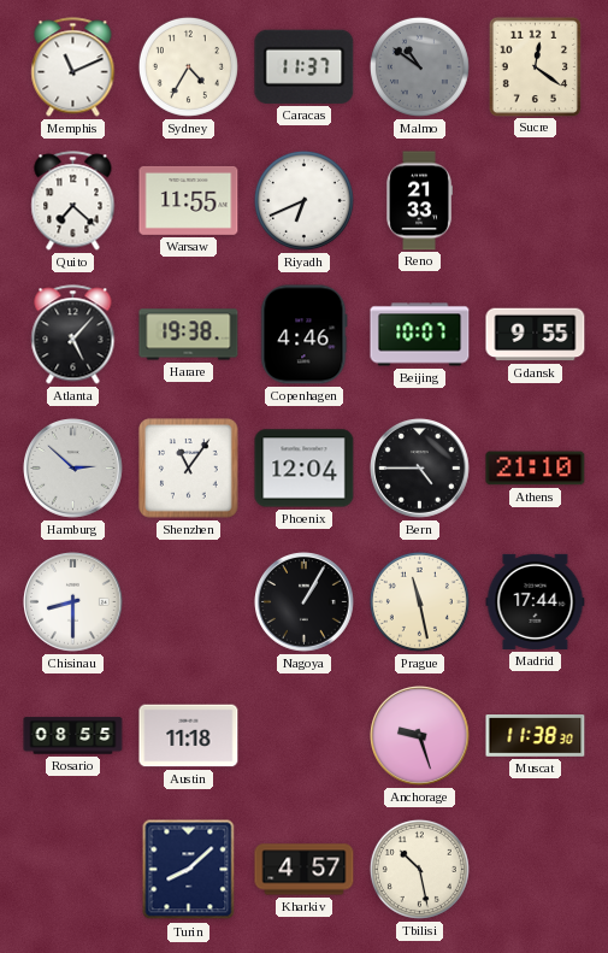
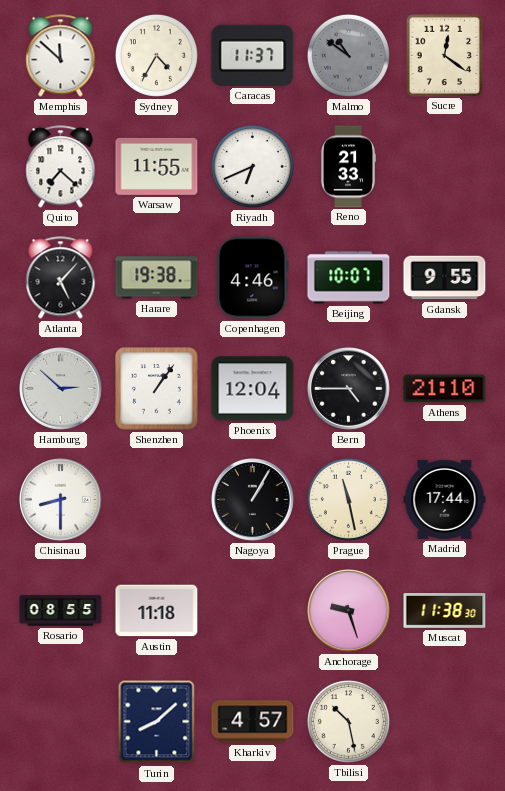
Memphis: 11:11 -> 11:52 (61, 56)
Shenzhen: 11:06 -> 1:06 (157, 389)
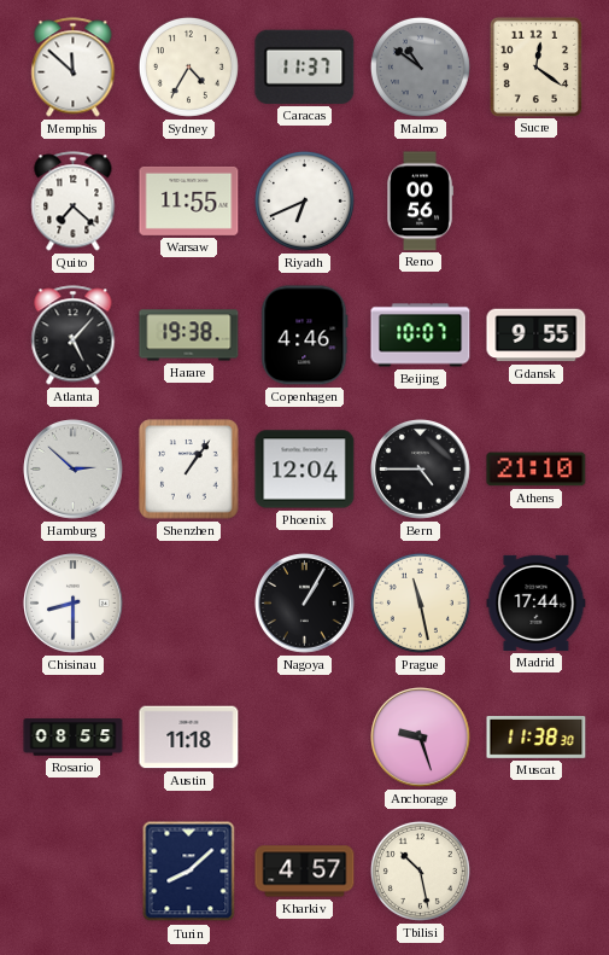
Reno: 21:33 -> 00:56 (420, 202)
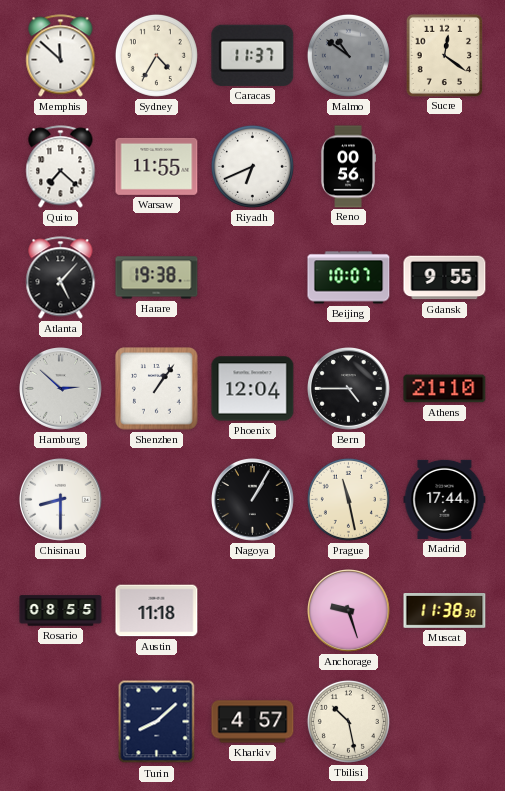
Copenhagen: 4:46 -> none (305, 336)
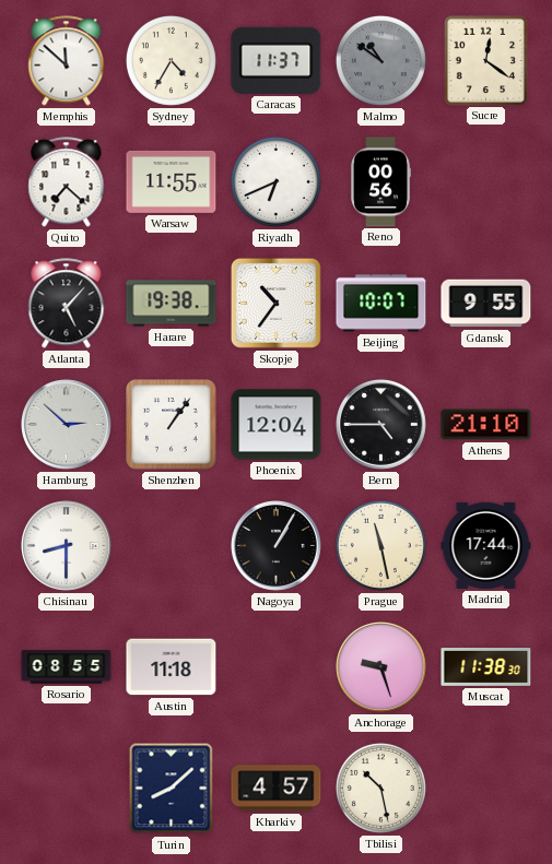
Skopje: none -> 10:36 (275, 303)
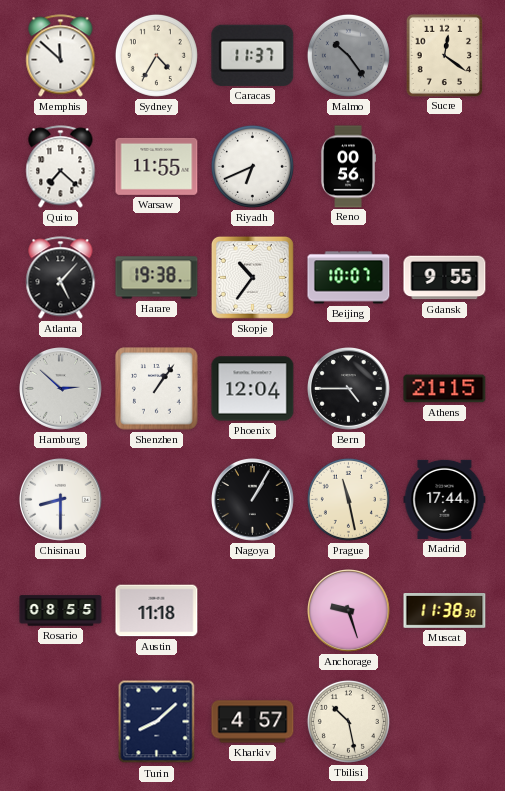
Malmo: 10:51 -> 10:24 (348, 55)
Athens: 21:10 -> 21:15 (445, 389)
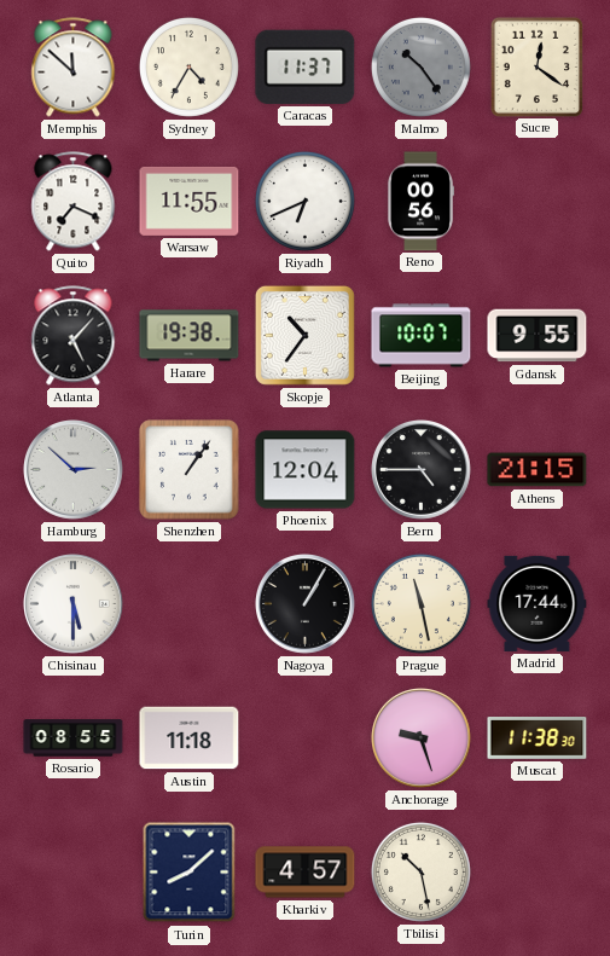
Quito: 7:22 -> 7:19 (74, 202)
Chisinau: 8:30 -> 5:30 (74, 604)
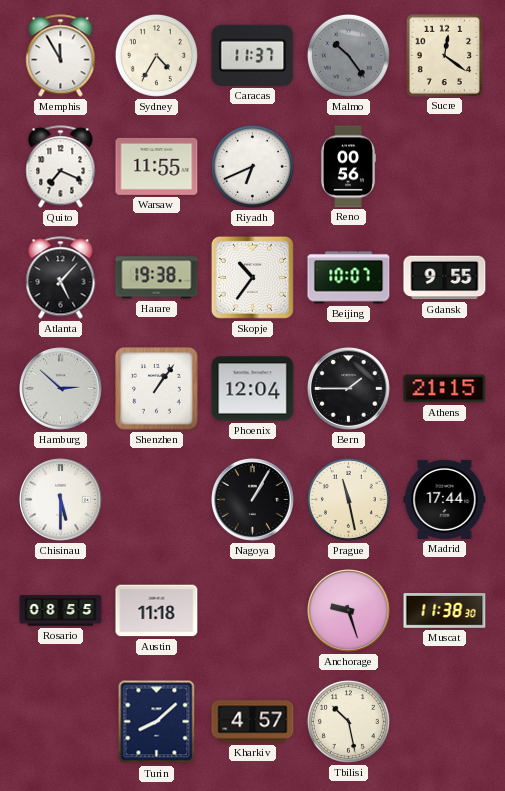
Memphis: 11:52 -> 11:55 (61, 56)
Bern: 4:45 -> 1:45 (349, 389)
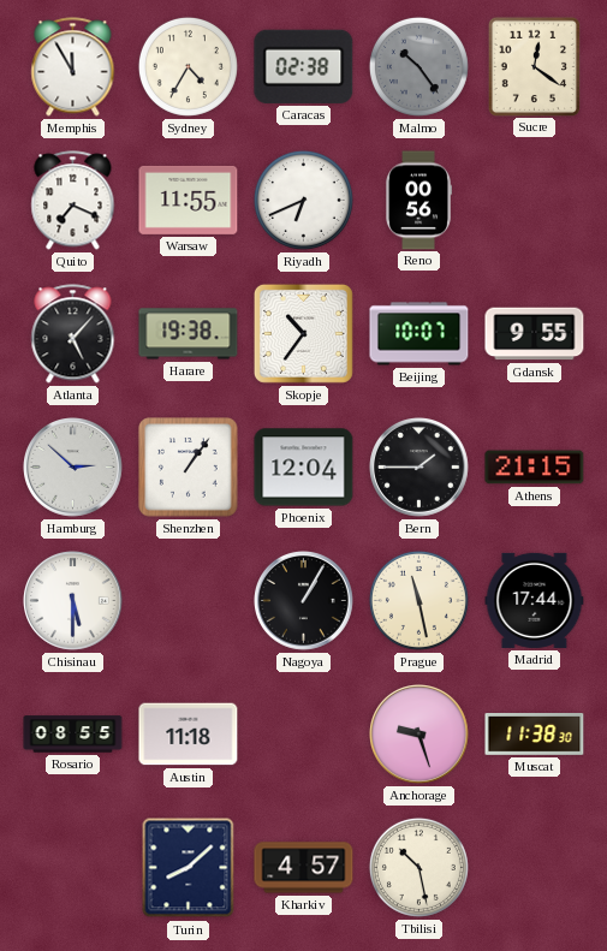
Caracas: 11:37 -> 02:38 (304, 66)
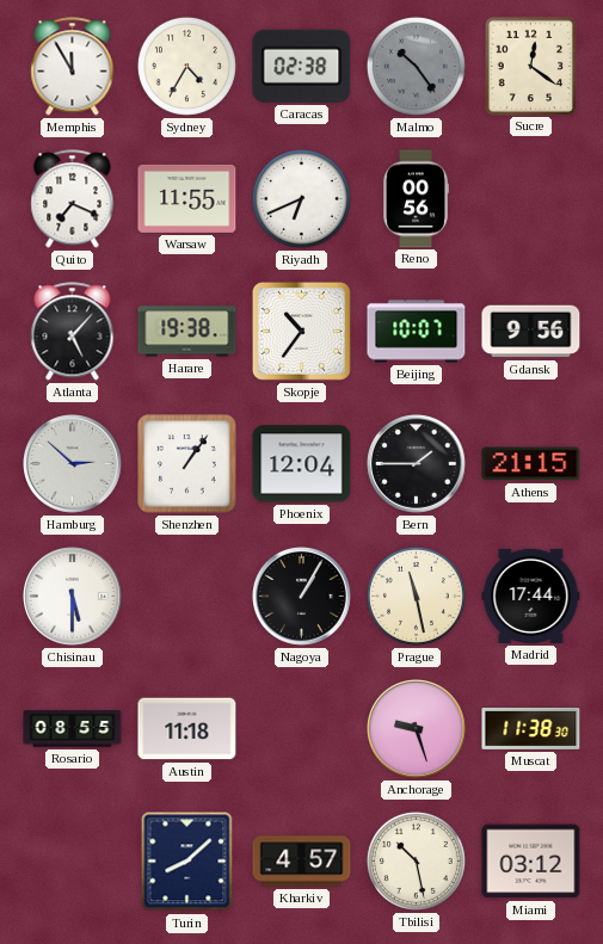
Gdansk: 9:55 -> 9:56 (531, 332)
Miami: none -> 03:12 (531, 862)
